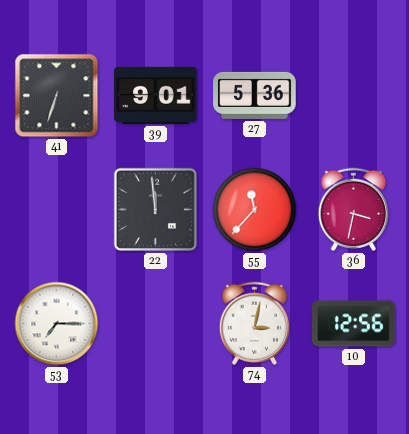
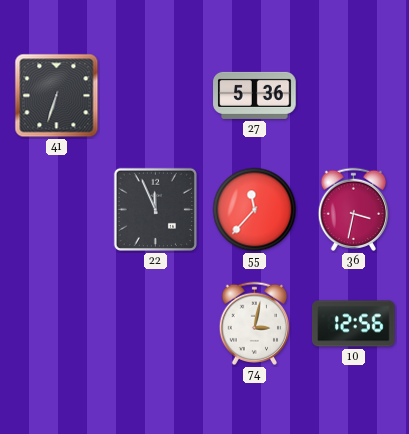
39: 9:01 -> none (156, 95)
22: 11:59 -> 11:56 (155, 209)
53: 7:15 -> none (57, 324)
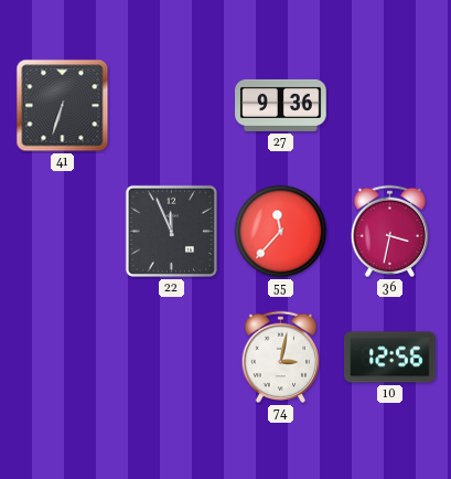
27: 5:36 -> 9:36 (281, 105)
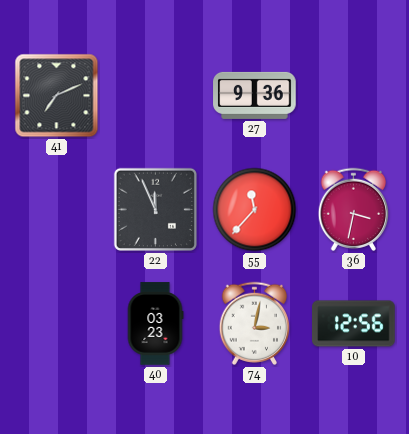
41: 6:33 -> 7:11 (57, 96)
40: none -> 03:23 (155, 324)
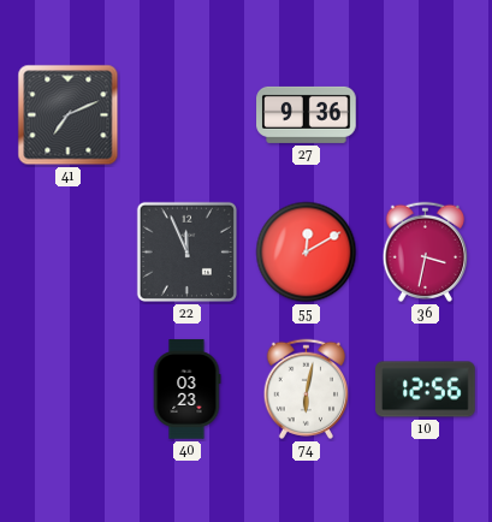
55: 11:37 -> 12:10 (307, 253)
74: 3:02 -> 6:02 (307, 388)
